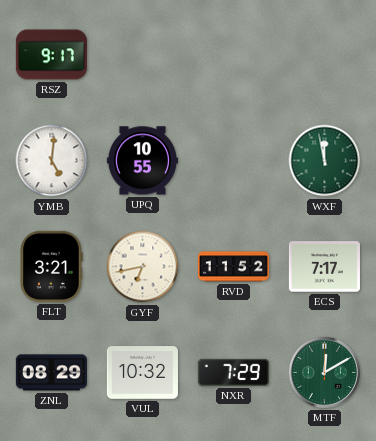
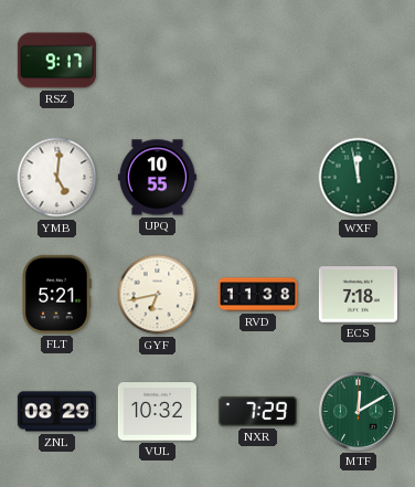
FLT: 3:21 -> 5:21 (56, 294)
RVD: 11:52 -> 11:38 (257, 295)
ECS: 7:17 -> 7:18 (358, 295)
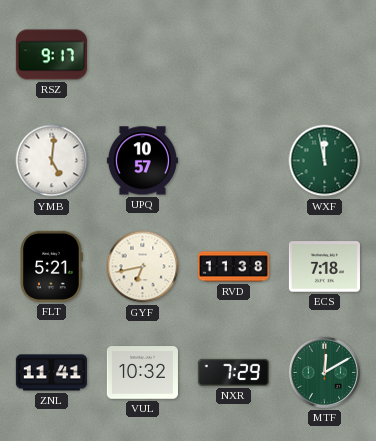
UPQ: 10:55 -> 10:57 (142, 161)
ZNL: 08:29 -> 11:41 (51, 373)
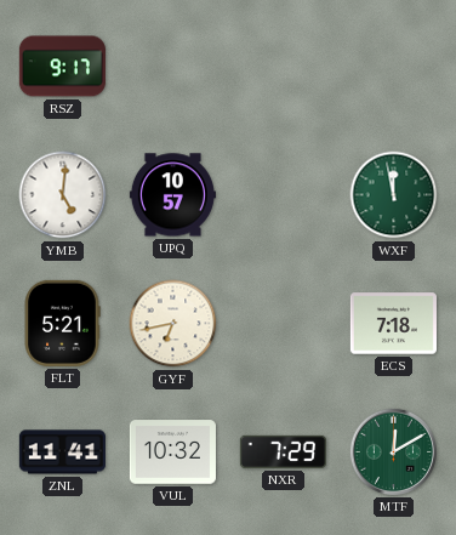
RVD: 11:38 -> none (233, 267)
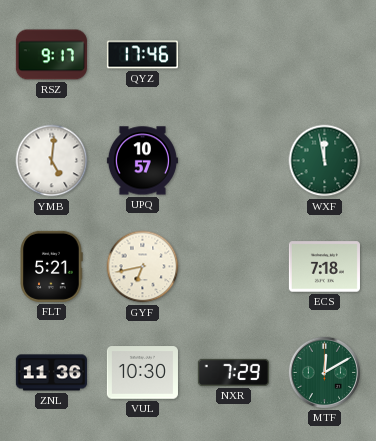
QYZ: none -> 17:46 (142, 55)
ZNL: 11:41 -> 11:36 (51, 373)
VUL: 10:32 -> 10:30 (142, 373)
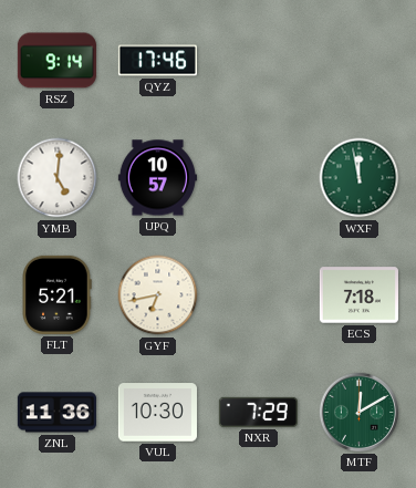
RSZ: 9:17 -> 9:14 (56, 61)
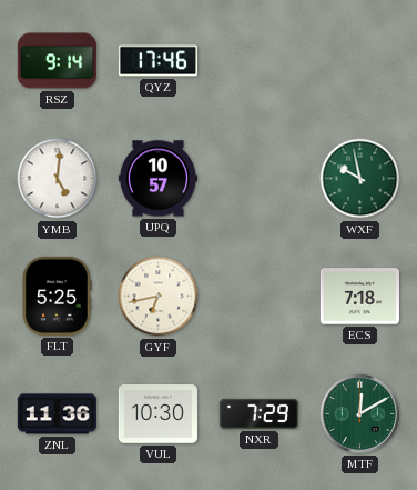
WXF: 11:58 -> 9:58 (360, 179)
FLT: 5:21 -> 5:25 (57, 296)
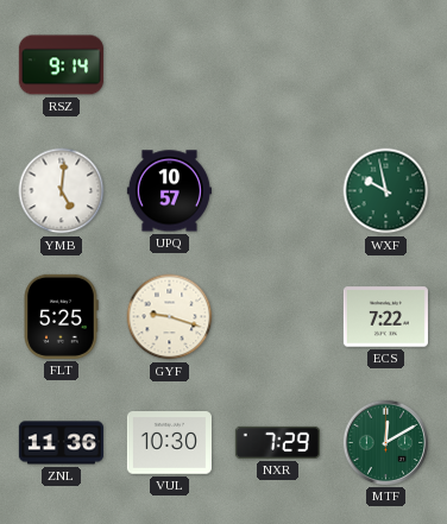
QYZ: 17:46 -> none (157, 61)
GYF: 6:43 -> 9:18 (170, 317)
ECS: 7:18 -> 7:22 (385, 317)
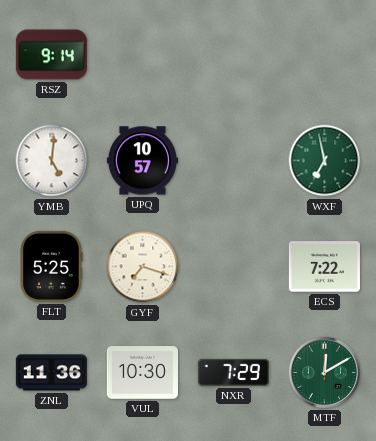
WXF: 9:58 -> 6:58 (325, 161)
GYF: 9:18 -> 7:18 (143, 267)
